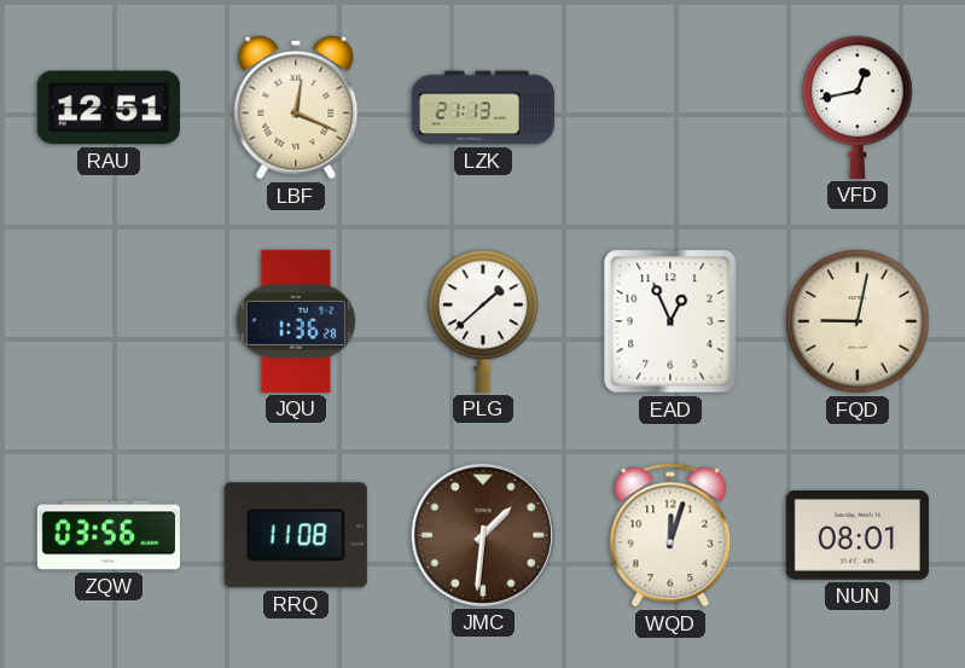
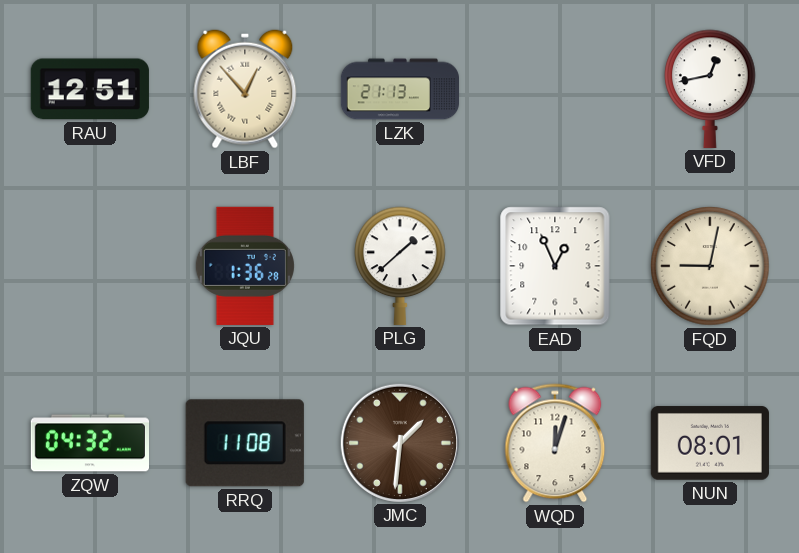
LBF: 12:19 -> 12:53 (245, 89)
ZQW: 03:56 -> 04:32 (89, 443)
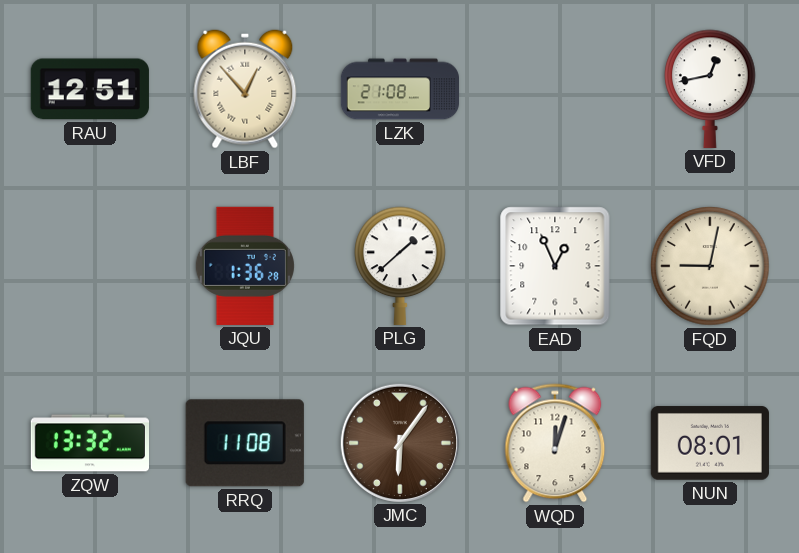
LZK: 21:13 -> 21:08 (399, 89)
ZQW: 04:32 -> 13:32 (89, 443)
JMC: 1:31 -> 6:06 (400, 443)
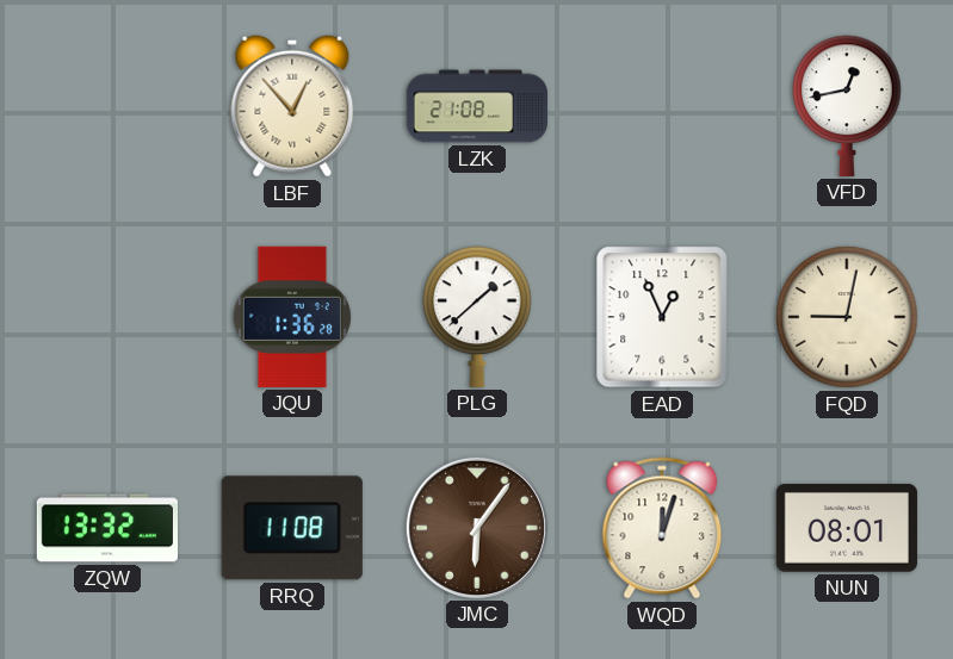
RAU: 12:51 -> none (90, 89)
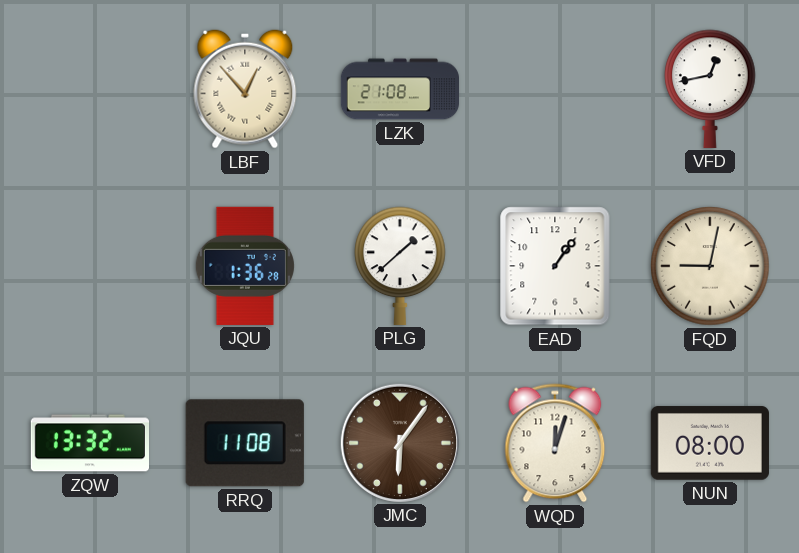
EAD: 12:56 -> 1:06 (555, 266)
NUN: 08:01 -> 08:00 (710, 443)
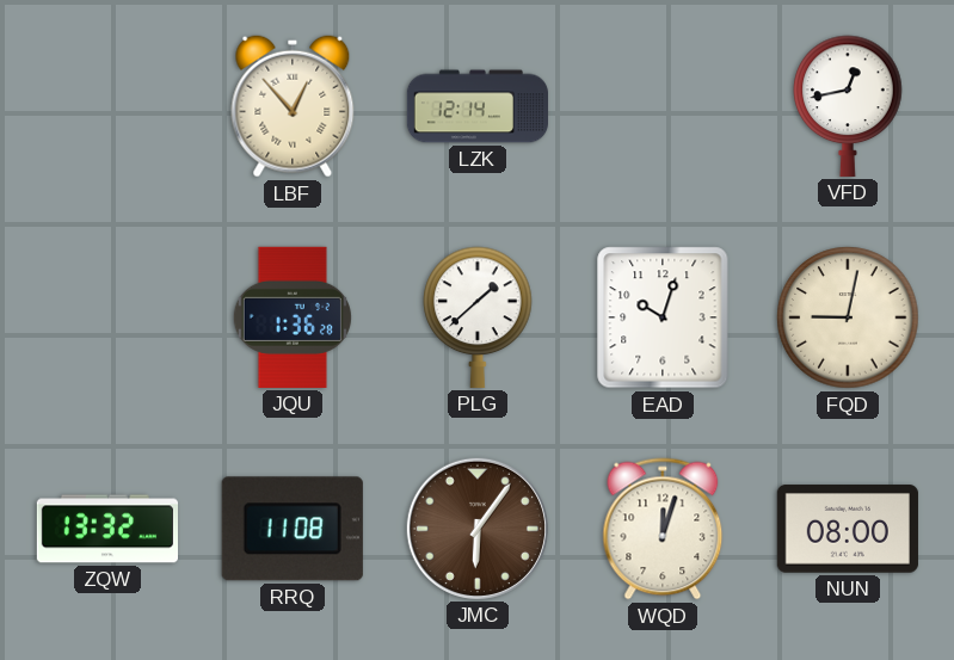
LZK: 21:08 -> 12:14 (476, 106)
EAD: 1:06 -> 10:03 (663, 317)
